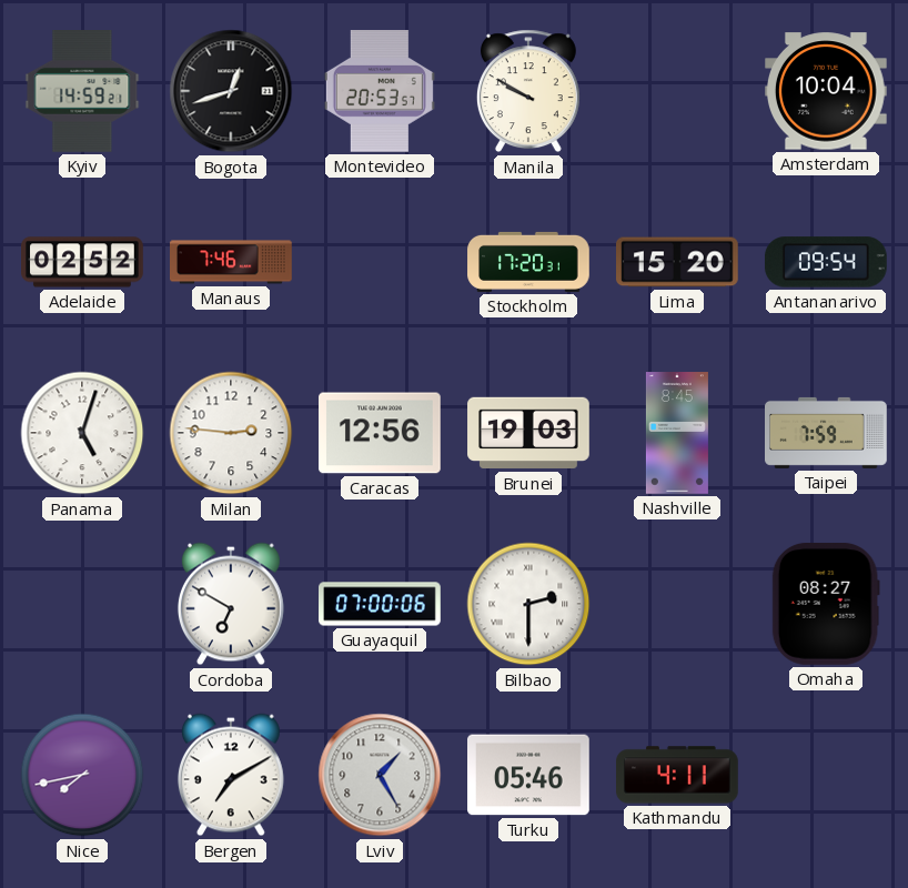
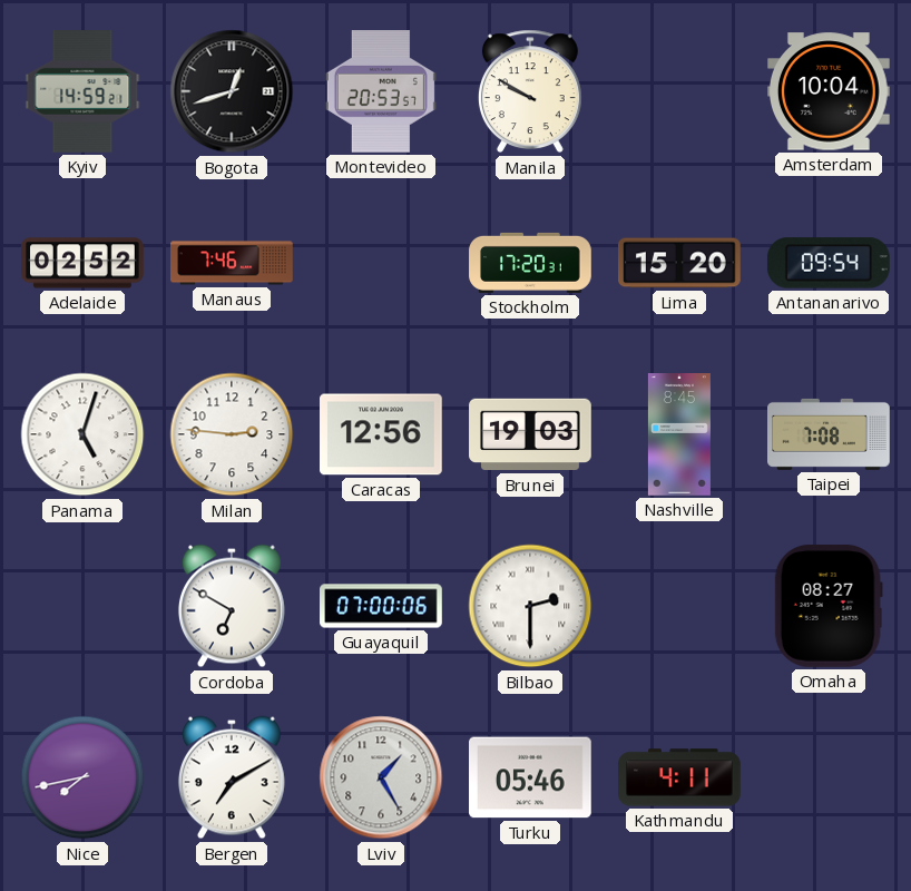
Taipei: 7:59 -> 7:08 (830, 434)
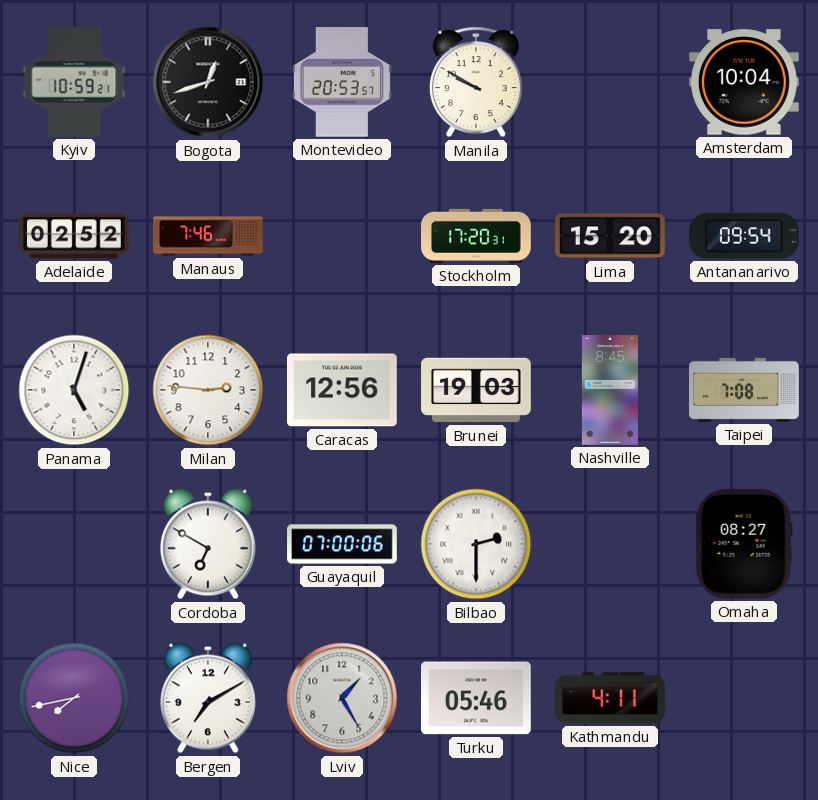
Kyiv: 14:59 -> 10:59 (74, 83)
